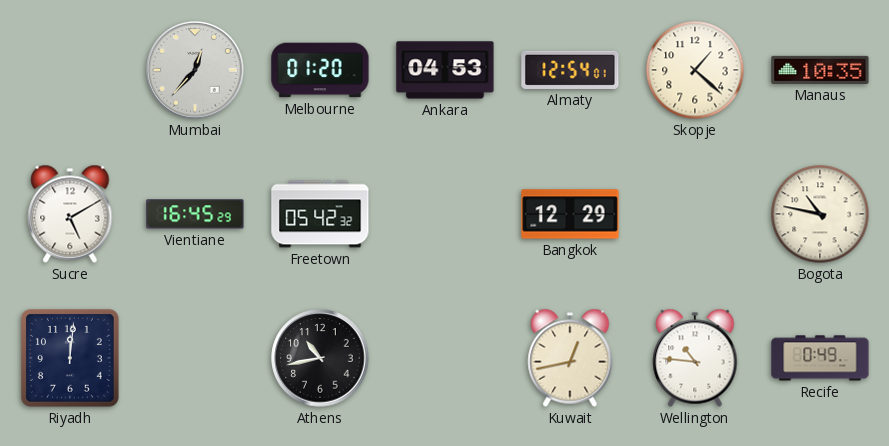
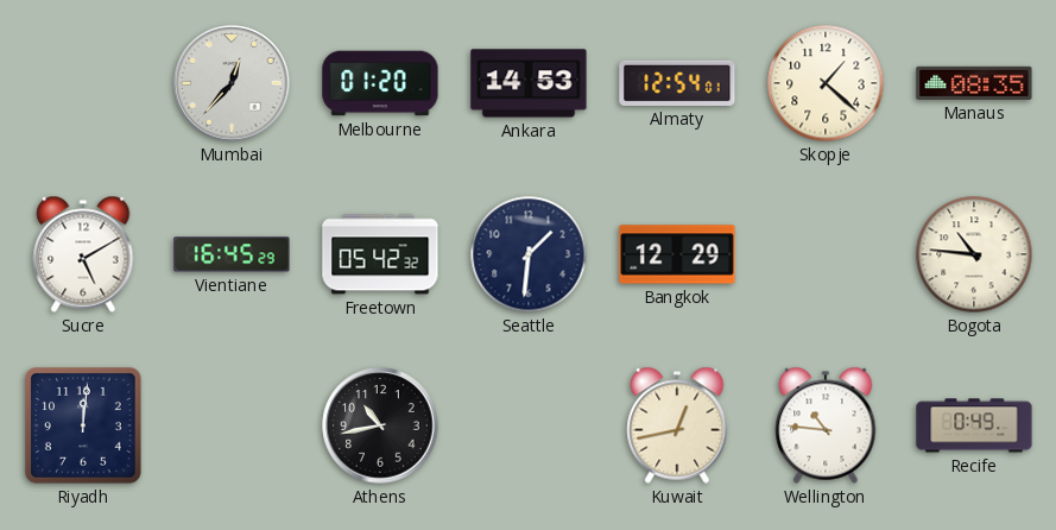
Ankara: 04:53 -> 14:53 (529, 83)
Manaus: 10:35 -> 08:35 (974, 83)
Seattle: none -> 1:31 (529, 254)
Bogota: 10:47 -> 10:46 (974, 254)
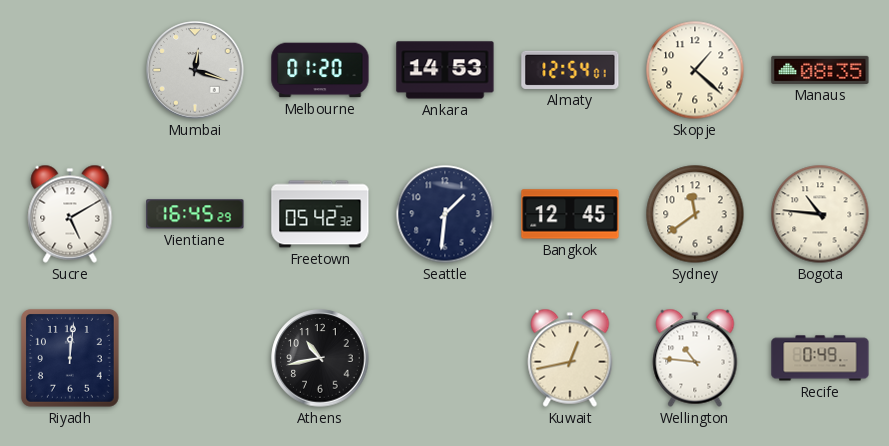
Mumbai: 12:37 -> 12:18 (195, 70)
Bangkok: 12:29 -> 12:45 (570, 214)
Sydney: none -> 11:39 (695, 214)
